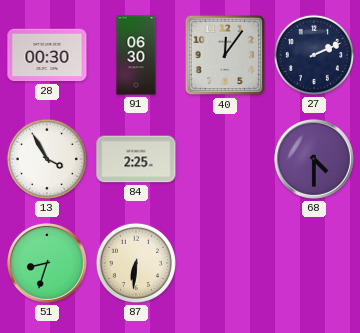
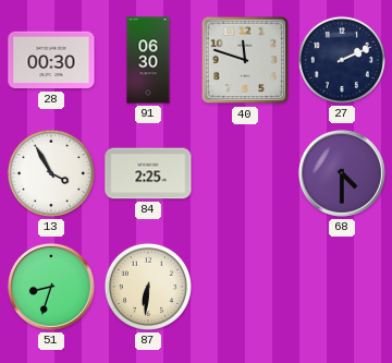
40: 12:06 -> 11:48 (245, 60)
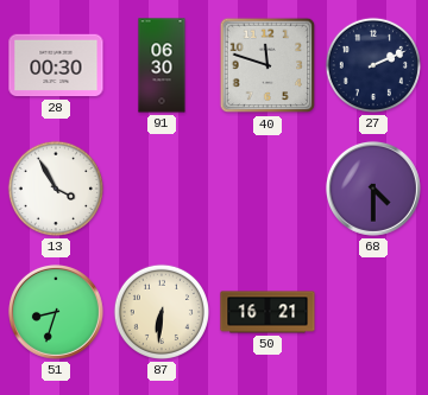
84: 2:25 -> none (148, 173)
50: none -> 16:21 (267, 312)
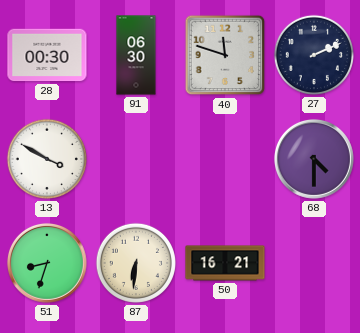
13: 3:55 -> 3:50 (47, 159)
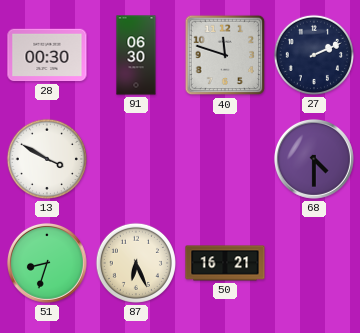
87: 6:31 -> 6:26 (136, 263)
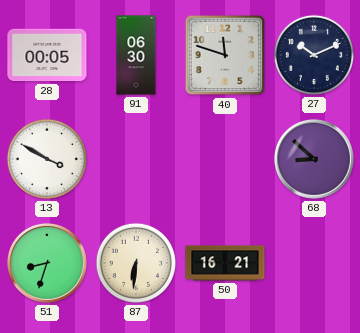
28: 00:30 -> 00:05 (47, 55)
27: 2:11 -> 10:11 (314, 55)
68: 4:30 -> 8:52 (314, 159)
87: 6:26 -> 6:31 (136, 263)
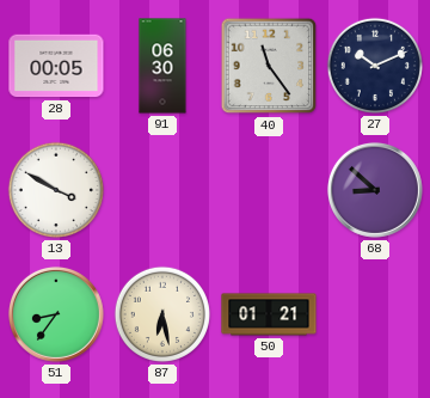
40: 11:48 -> 11:24 (269, 66)
51: 8:33 -> 8:36 (56, 314)
87: 6:31 -> 6:28 (162, 314)
50: 16:21 -> 01:21 (269, 314)
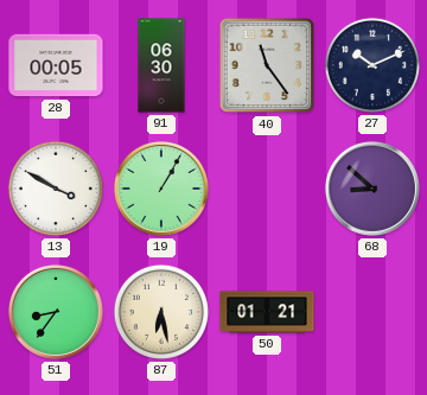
19: none -> 1:05 (161, 189)
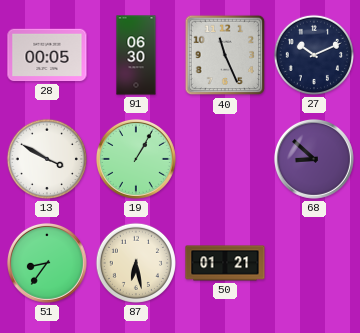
40: 11:24 -> 11:26 (225, 55)
